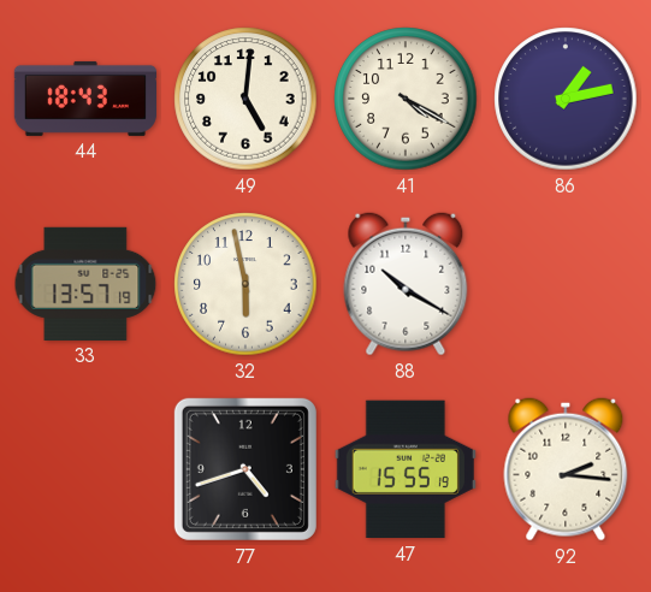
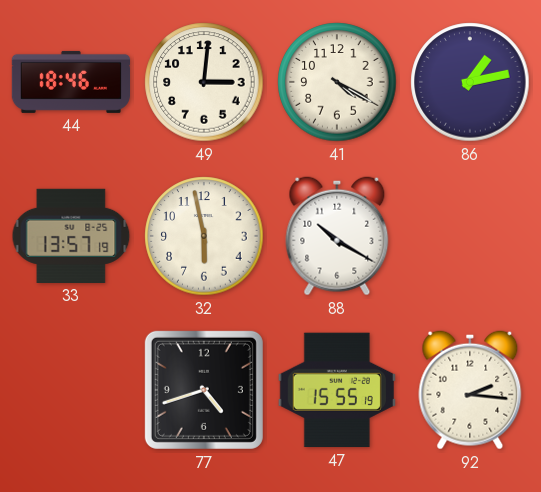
44: 18:43 -> 18:46 (70, 82)
49: 5:01 -> 3:01 (204, 82)
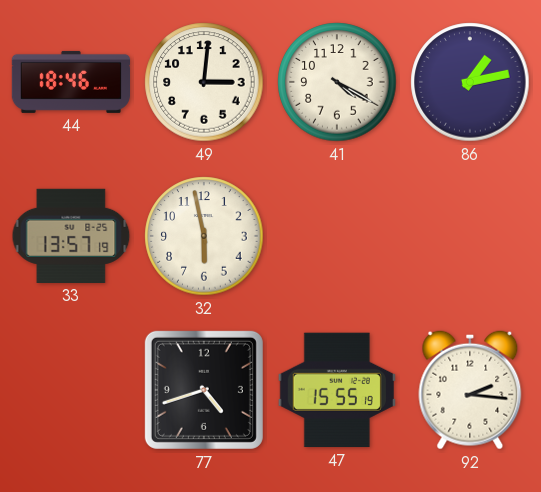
88: 10:20 -> none (337, 236)
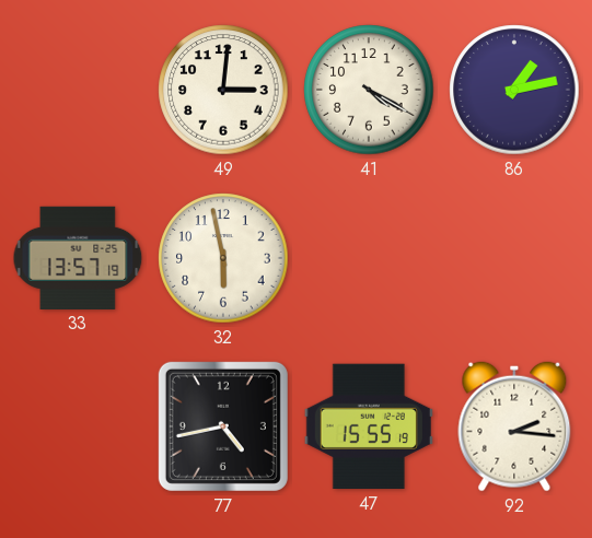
44: 18:46 -> none (70, 82)
77: 4:42 -> 4:43 (223, 426)
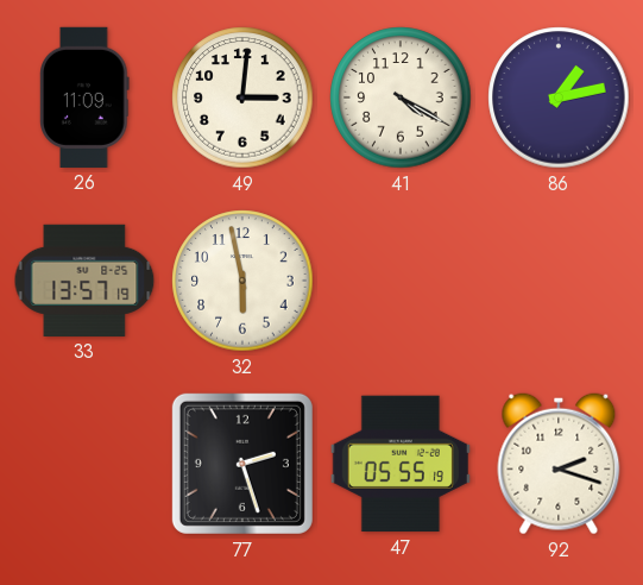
26: none -> 11:09 (84, 97)
77: 4:43 -> 2:27 (242, 464)
47: 15:55 -> 05:55 (401, 464)
92: 2:16 -> 2:18 (559, 464)
